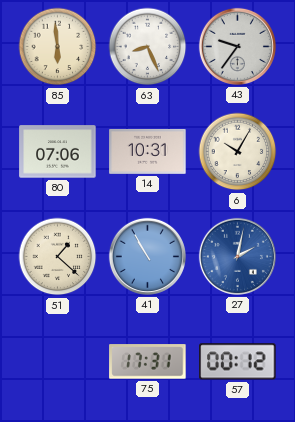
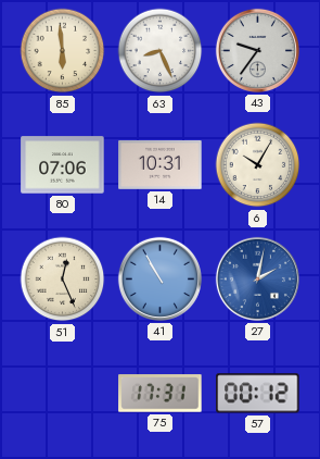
51: 1:22 -> 12:26 (63, 280)
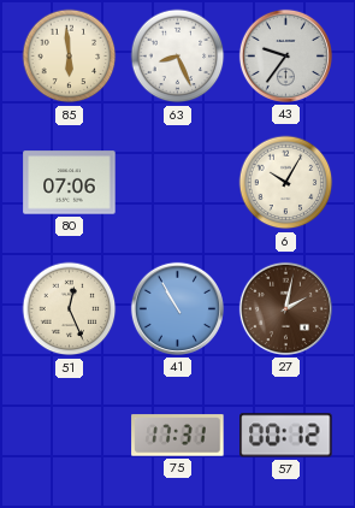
14: 10:31 -> none (161, 164)
27 dial: blue -> brown (285, 308)
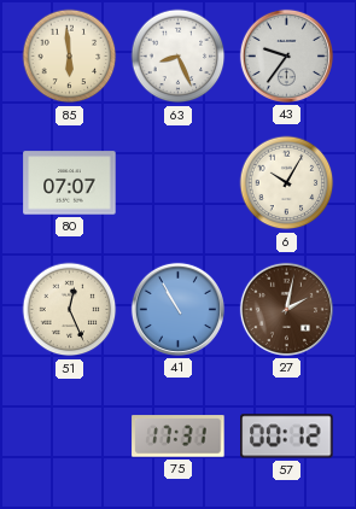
80: 07:06 -> 07:07 (70, 183)
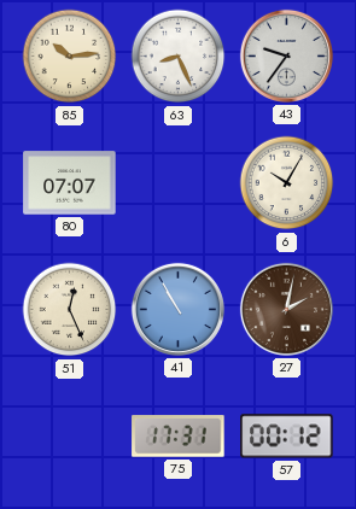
85: 5:59 -> 10:14 (70, 57)
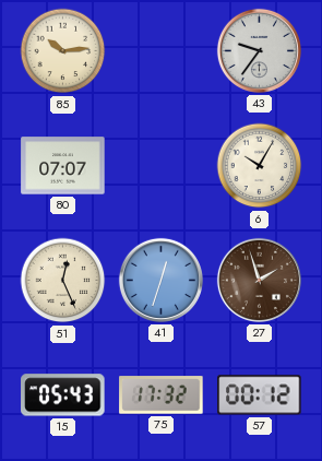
63: 8:26 -> none (179, 57)
41: 10:55 -> 12:33 (160, 280)
27: 2:02 -> 1:57 (259, 280)
15: none -> 05:43 (63, 395)
75: 17:31 -> 17:32 (162, 395)
